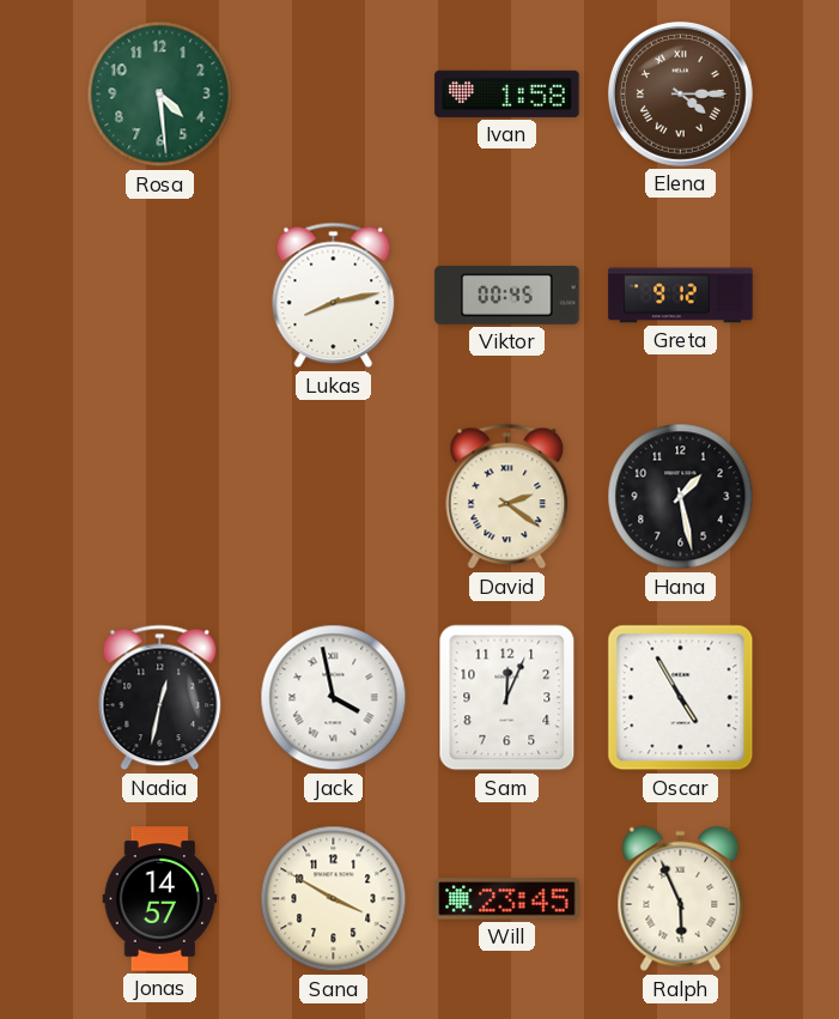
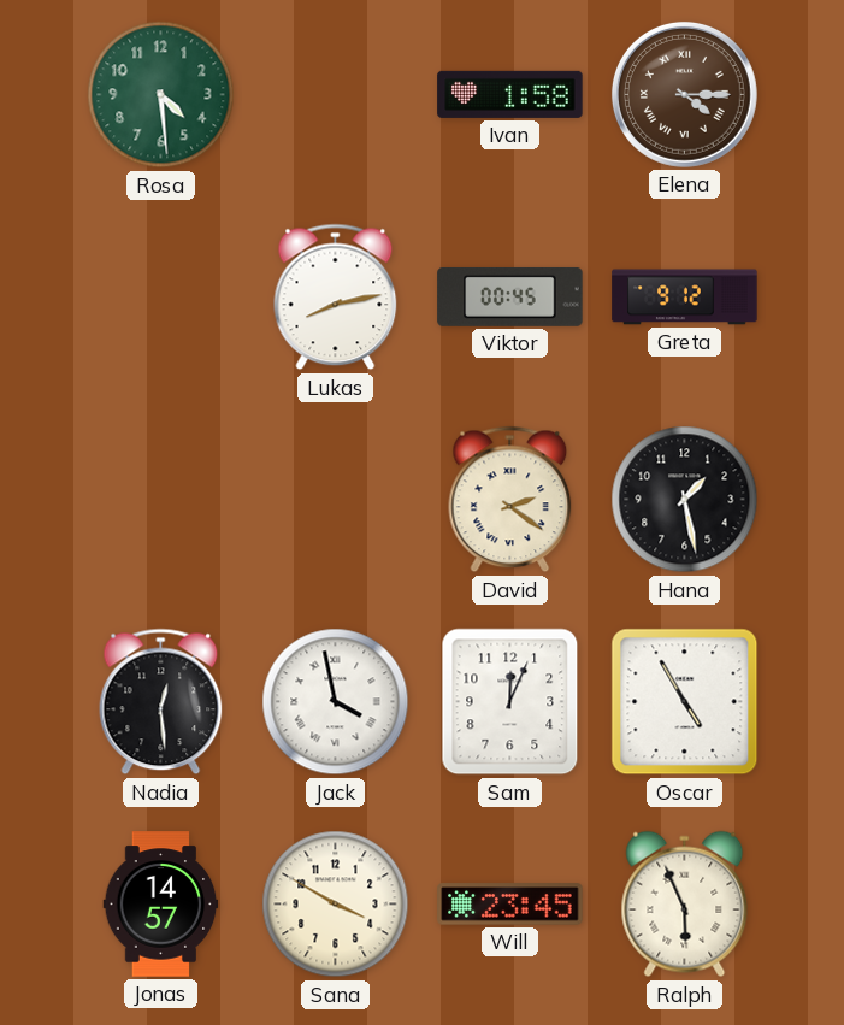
Nadia: 12:32 -> 12:29 (161, 702)
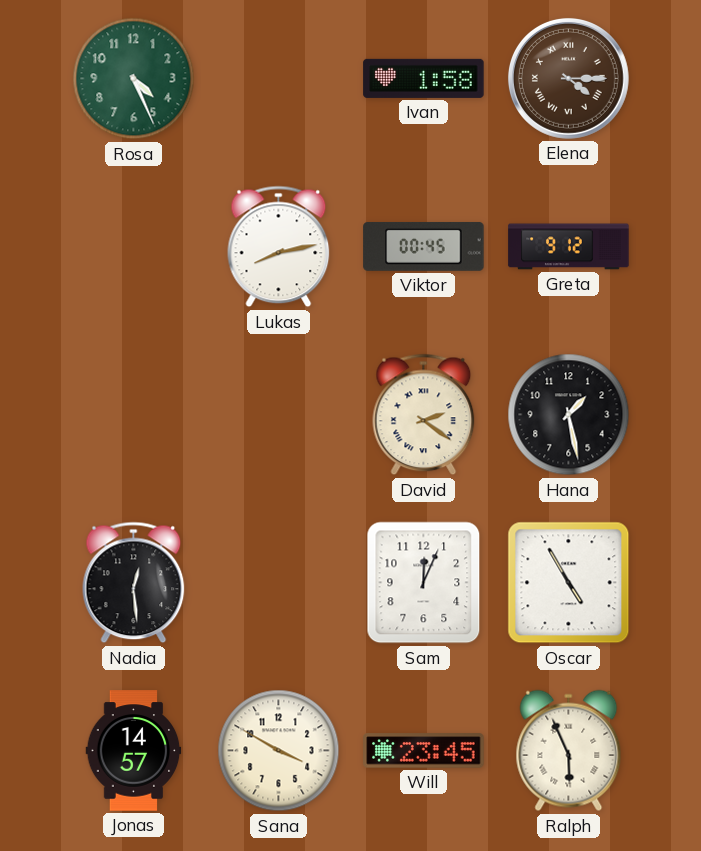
Rosa: 4:29 -> 4:26 (134, 79)
Jack: 3:58 -> none (336, 702)
